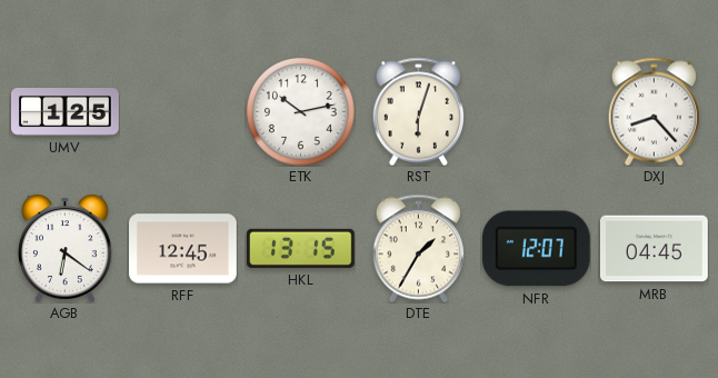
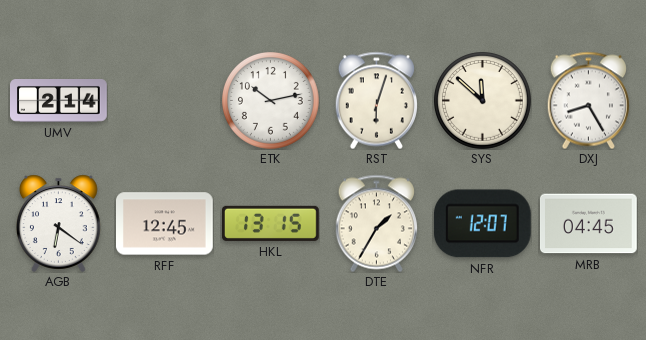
UMV: 1:25 -> 2:14 (59, 101)
SYS: none -> 11:52 (483, 101)
DXJ: 8:23 -> 8:25 (588, 100)
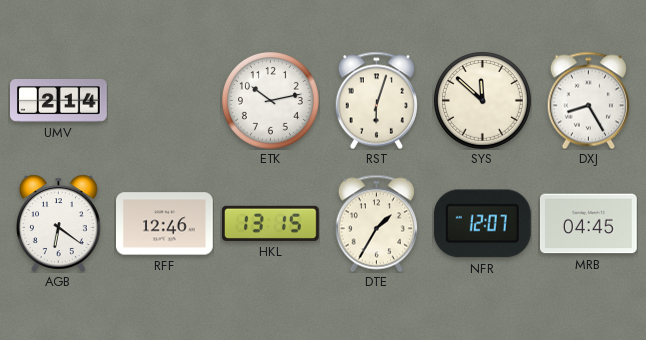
RFF: 12:45 -> 12:46 (165, 224)
